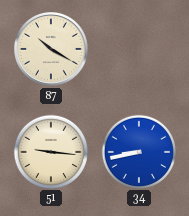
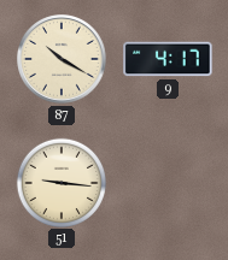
9: none -> 4:17 (168, 59)
34: 8:43 -> none (138, 151)
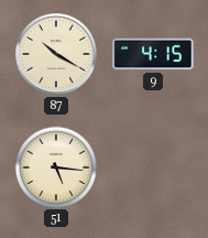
9: 4:17 -> 4:15 (153, 54)
51: 9:16 -> 5:16 (55, 166)
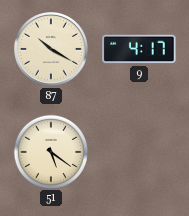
9: 4:15 -> 4:17 (139, 49)
51: 5:16 -> 5:21 (50, 151)
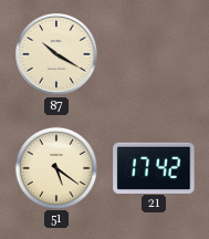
9: 4:17 -> none (139, 49)
21: none -> 17:42 (154, 167)
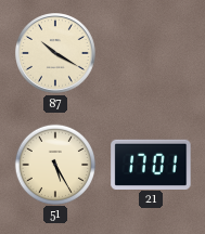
51: 5:21 -> 5:25 (54, 164)
21: 17:42 -> 17:01 (151, 164)
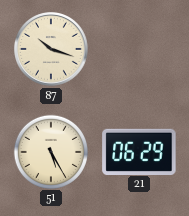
87: 10:20 -> 10:18 (51, 49)
21: 17:01 -> 06:29 (139, 151)
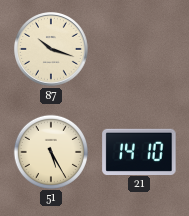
21: 06:29 -> 14:10 (139, 151)
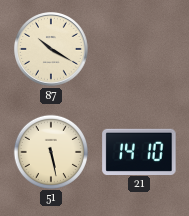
87: 10:18 -> 10:20 (51, 49)
51: 5:25 -> 5:28 (50, 151)
